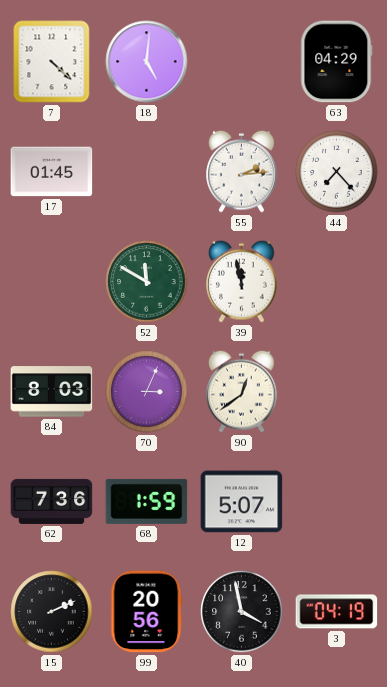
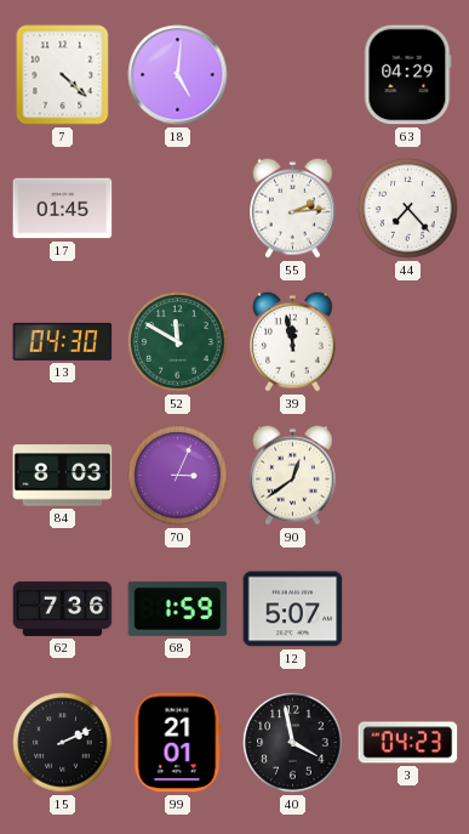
13: none -> 04:30 (63, 341)
99: 20:56 -> 21:01 (178, 743)
3: 04:19 -> 04:23 (408, 743)
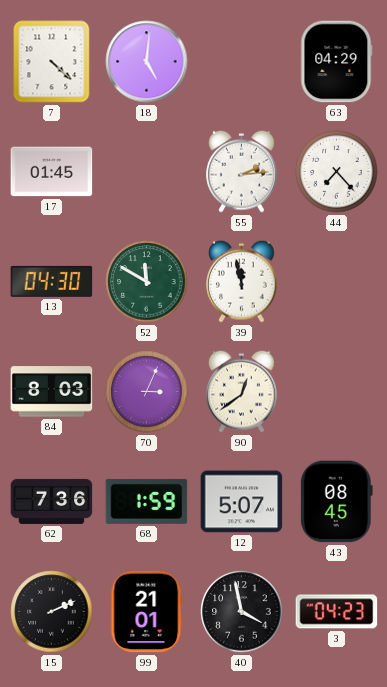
43: none -> 08:45 (336, 502)
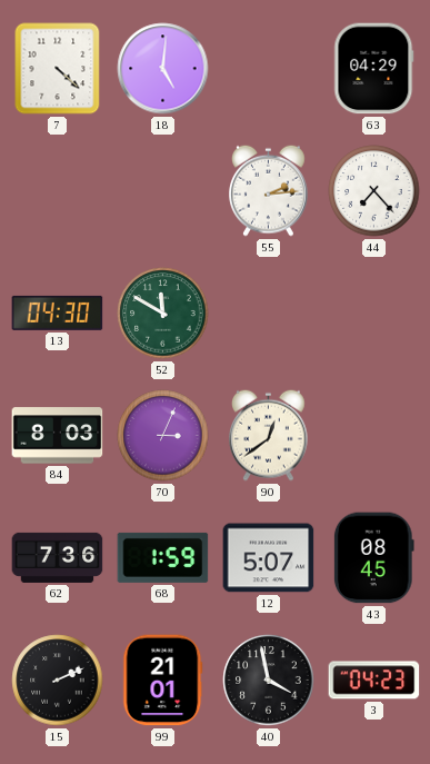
17: 01:45 -> none (52, 172)
39: 11:58 -> none (242, 281)
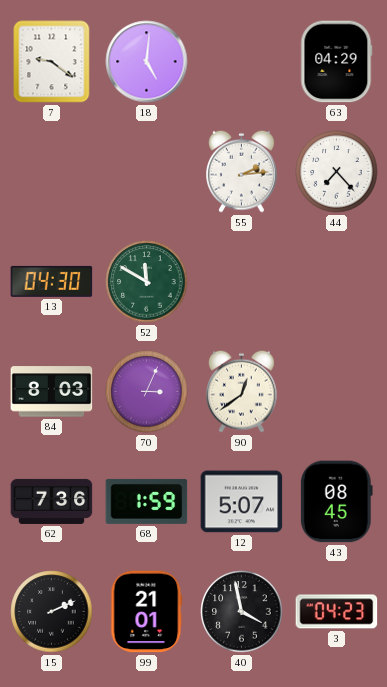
7: 4:22 -> 9:21 (52, 62)
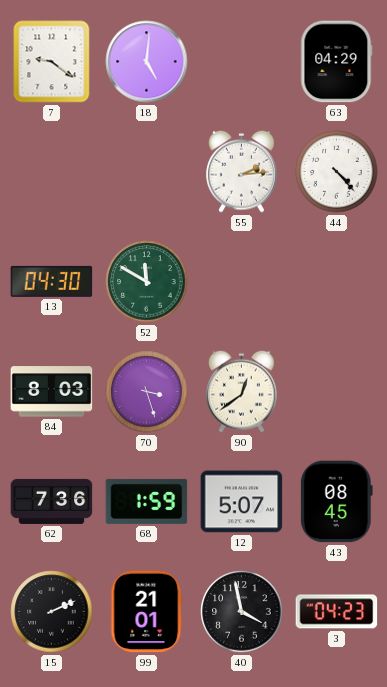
44: 7:23 -> 4:23 (337, 172)
70: 3:04 -> 3:27 (147, 392)
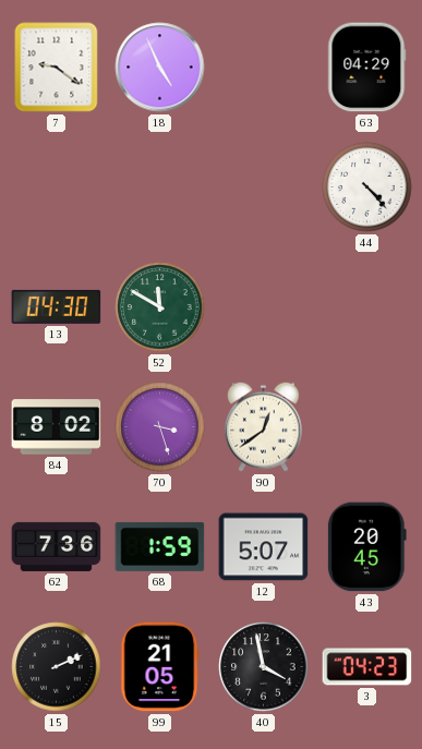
18: 5:01 -> 4:56 (160, 68)
55: 2:14 -> none (242, 171)
84: 8:03 -> 8:02 (57, 427)
43: 08:45 -> 20:45 (366, 547)
99: 21:01 -> 21:05 (160, 667)
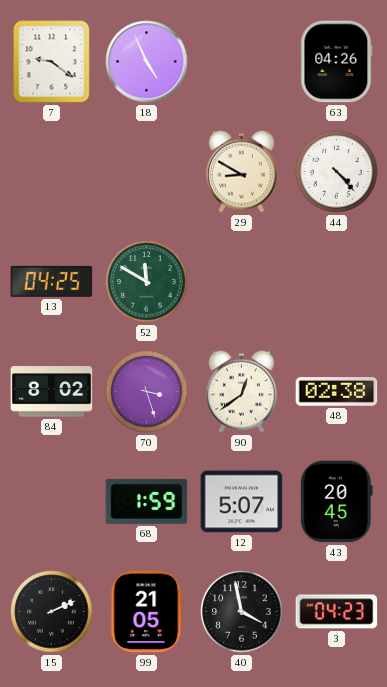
63: 04:29 -> 04:26 (337, 62)
29: none -> 8:50 (242, 171)
13: 04:30 -> 04:25 (52, 281)
48: none -> 02:38 (337, 392)
62: 7:36 -> none (57, 546)
